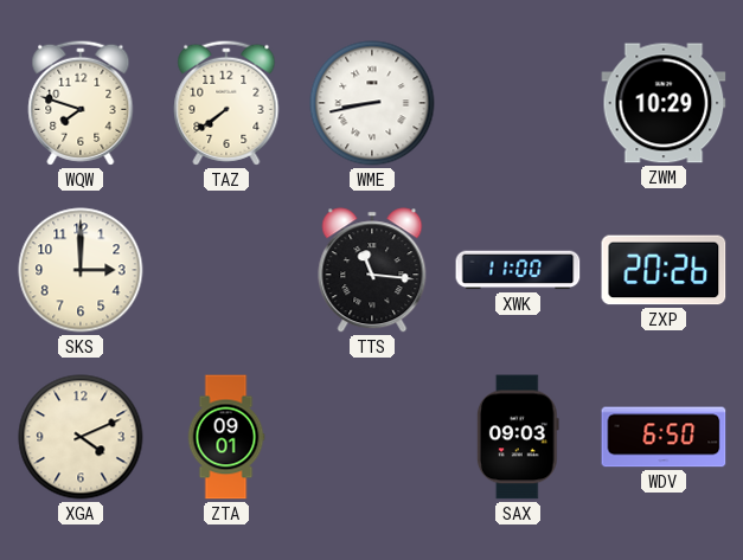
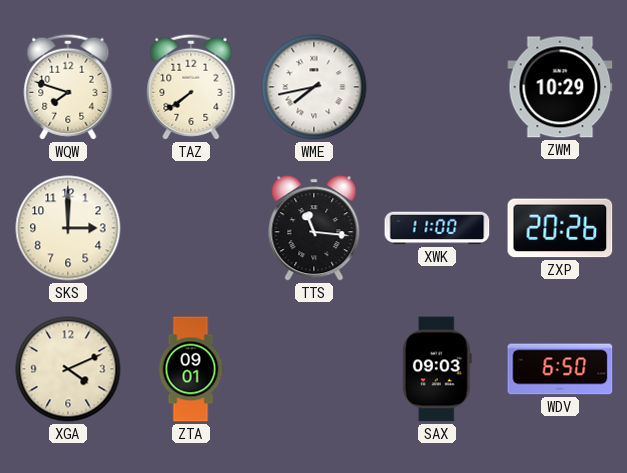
WME: 8:43 -> 7:43 (314, 87)
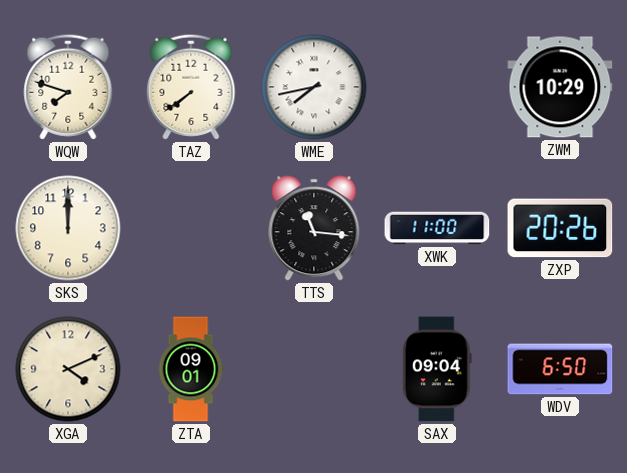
SKS: 3:00 -> 12:00 (68, 228)
SAX: 09:03 -> 09:04 (437, 369)
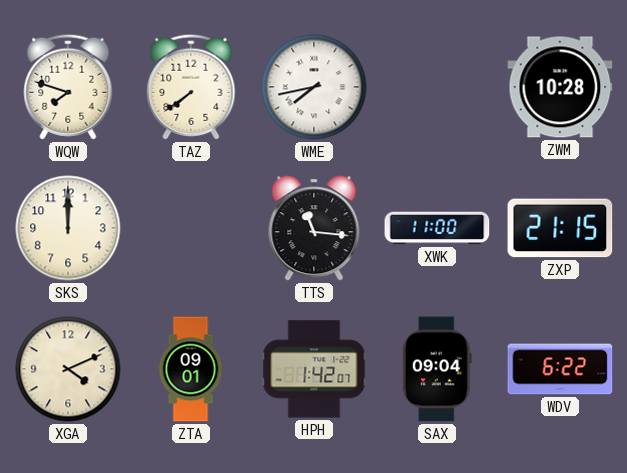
ZWM: 10:29 -> 10:28 (560, 87)
ZXP: 20:26 -> 21:15 (560, 228)
HPH: none -> 1:42 (314, 369)
WDV: 6:50 -> 6:22 (560, 369)
